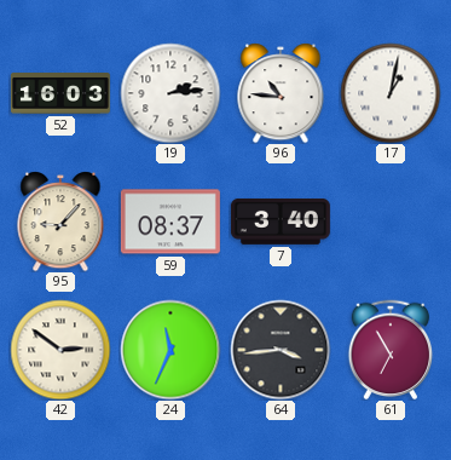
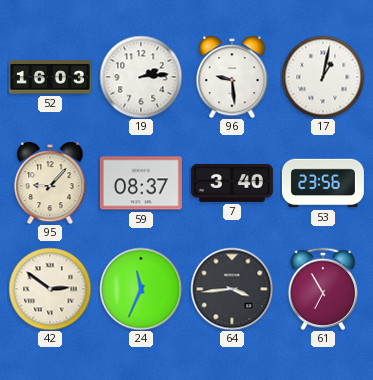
96: 10:46 -> 9:29 (232, 77)
53: none -> 23:56 (323, 183)
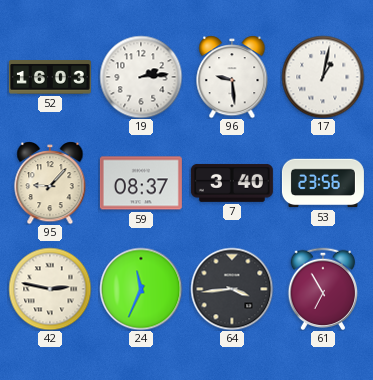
42: 2:51 -> 2:47 (50, 289)
